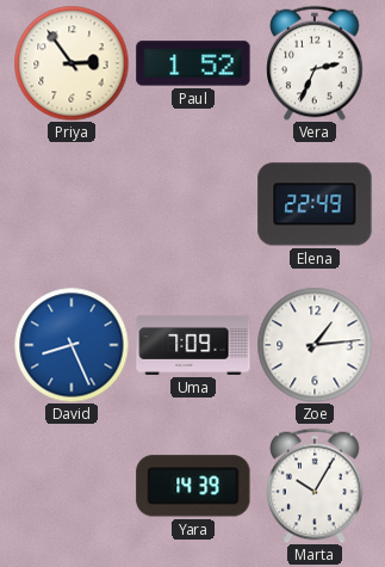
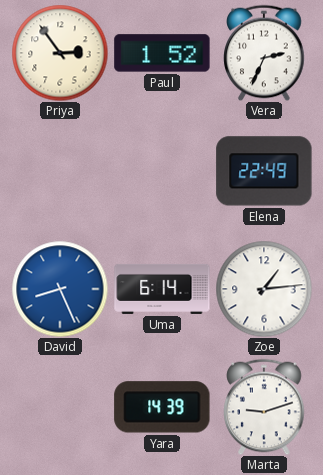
Uma: 7:09 -> 6:14 (162, 289)
Marta: 10:05 -> 9:12 (264, 407)
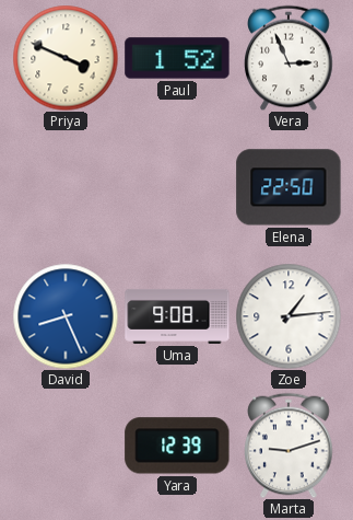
Priya: 2:54 -> 3:49 (66, 58)
Vera: 2:34 -> 2:56 (289, 58)
Elena: 22:49 -> 22:50 (289, 187)
Uma: 6:14 -> 9:08 (177, 316)
Yara: 14:39 -> 12:39 (177, 446)
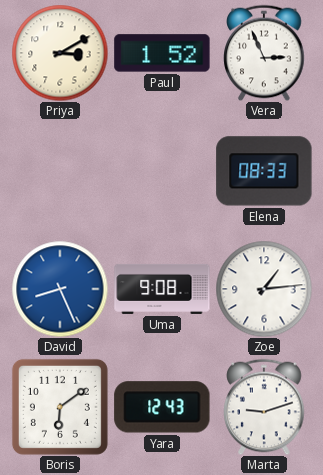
Priya: 3:49 -> 3:10 (60, 53)
Elena: 22:50 -> 08:33 (264, 171)
Boris: none -> 6:09 (60, 407)
Yara: 12:39 -> 12:43 (162, 407)
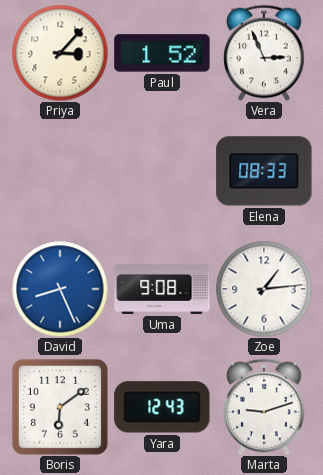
Priya: 3:10 -> 3:07 (60, 53)
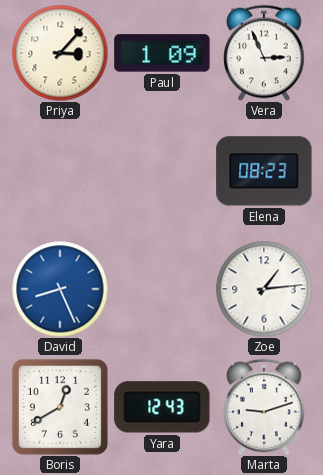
Paul: 1:52 -> 1:09 (162, 53)
Elena: 08:33 -> 08:23 (264, 171)
Uma: 9:08 -> none (162, 289)
Boris: 6:09 -> 12:40 (60, 407)
